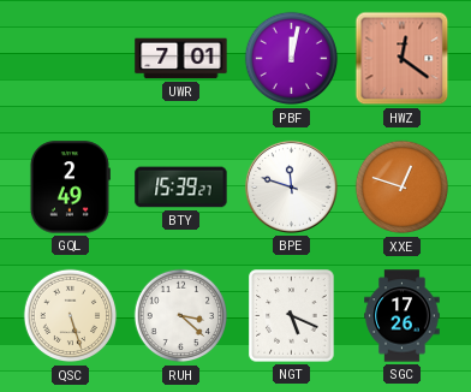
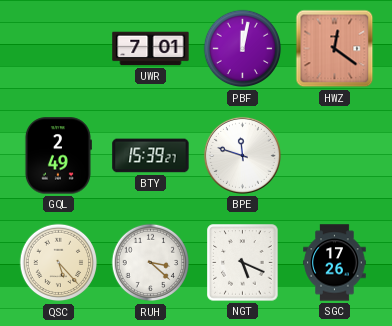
XXE: 12:48 -> none (403, 188)
QSC: 5:27 -> 5:23 (59, 263)
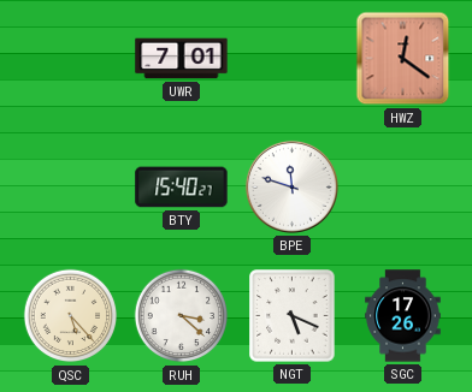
PBF: 12:02 -> none (243, 49)
GQL: 2:49 -> none (58, 156)
BTY: 15:39 -> 15:40 (182, 188)
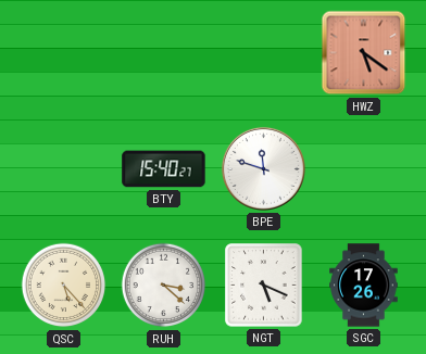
UWR: 7:01 -> none (182, 59)
HWZ: 12:21 -> 5:21 (364, 53)
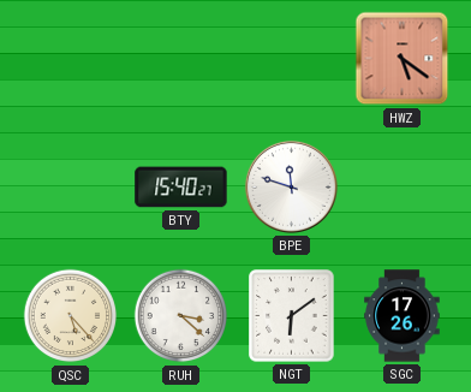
NGT: 5:19 -> 6:09 (292, 316)
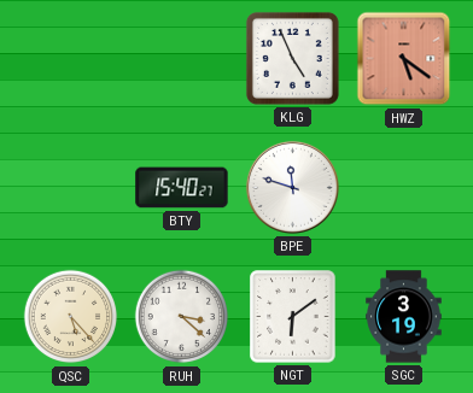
KLG: none -> 4:56 (292, 58)
SGC: 17:26 -> 3:19 (404, 317)
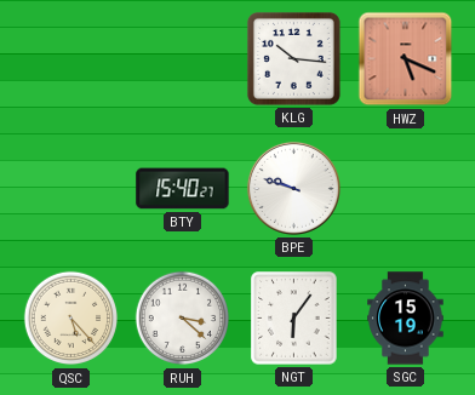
KLG: 4:56 -> 10:16 (293, 58)
HWZ: 5:21 -> 5:19 (406, 59)
BPE: 11:48 -> 9:48 (293, 188)
NGT: 6:09 -> 6:06 (294, 319)
SGC: 3:19 -> 15:19 (406, 319)
